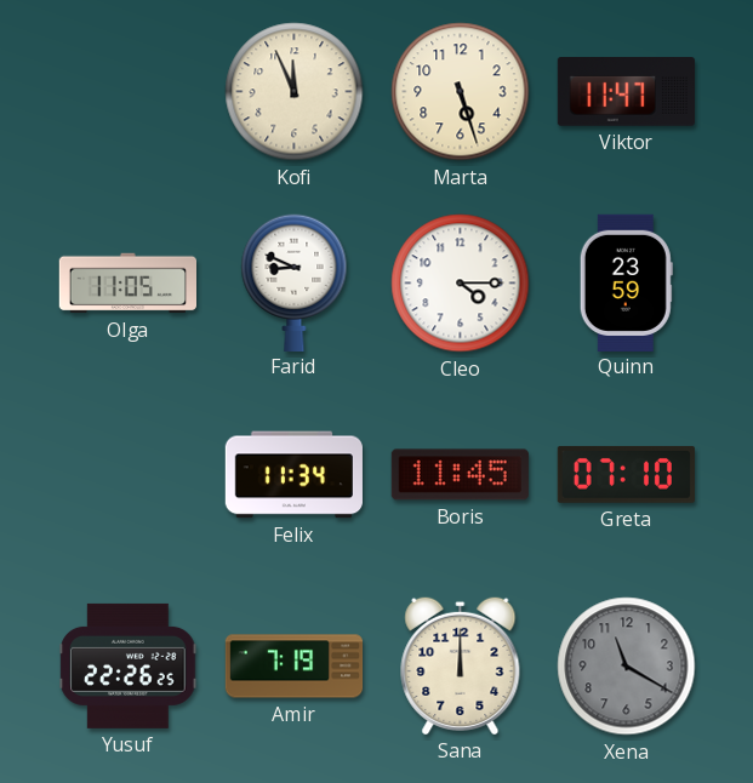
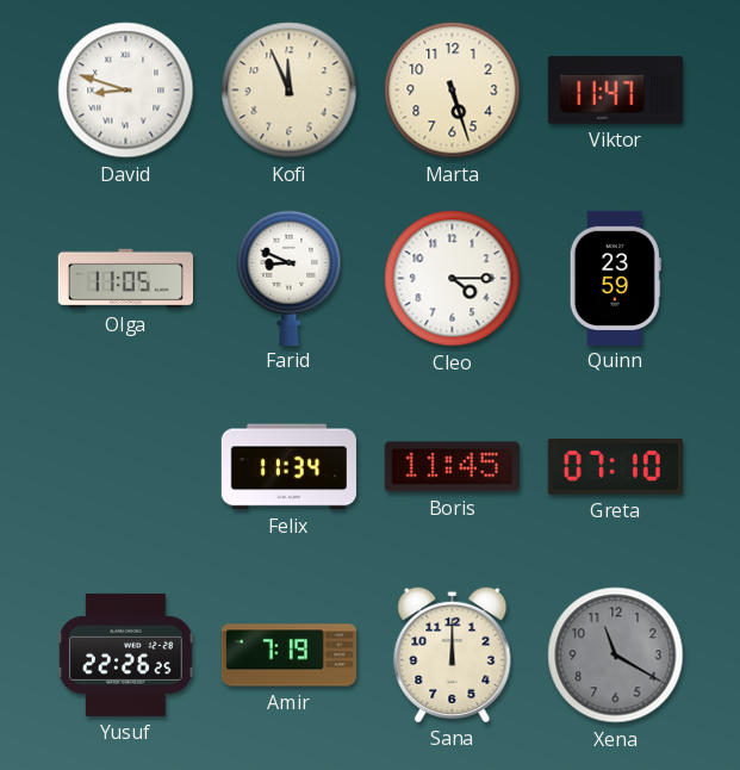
David: none -> 8:48 (126, 91)
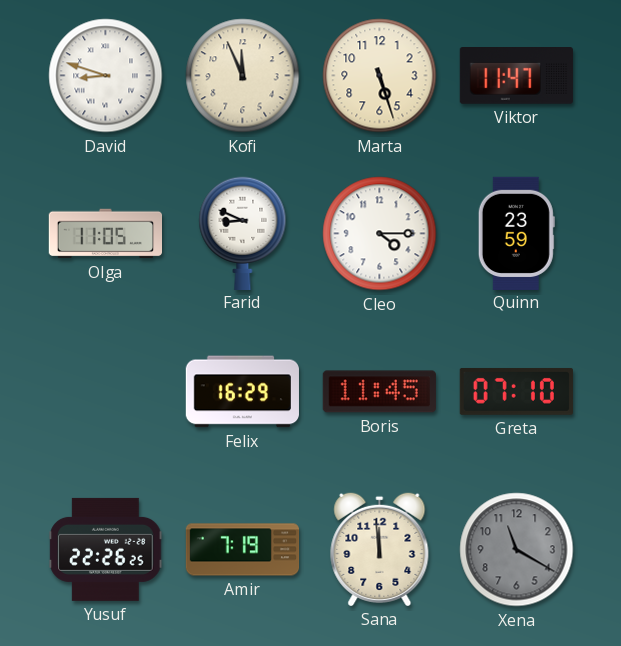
Felix: 11:34 -> 16:29 (242, 392)
Sana: 12:00 -> 11:59 (380, 549)
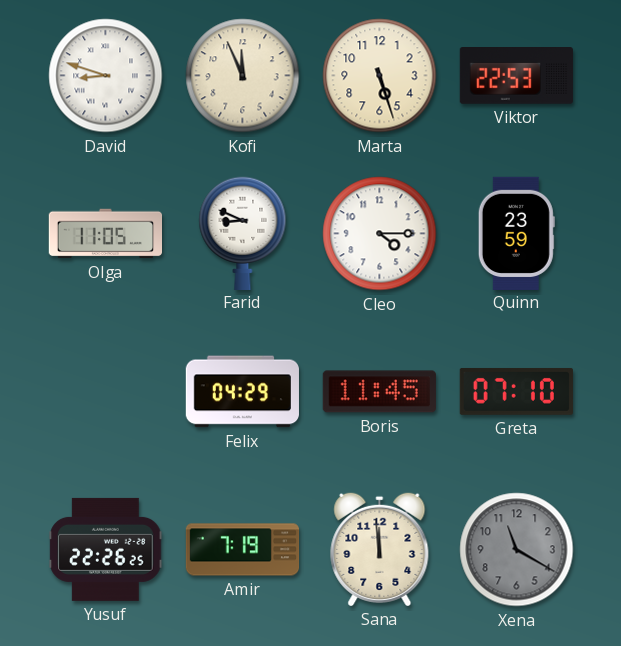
Viktor: 11:47 -> 22:53 (516, 76)
Felix: 16:29 -> 04:29 (242, 392)
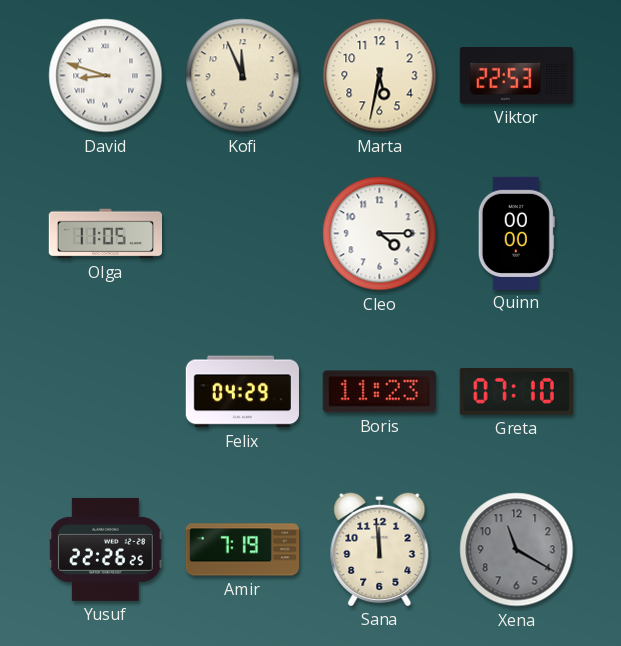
Marta: 5:27 -> 5:32 (380, 76)
Farid: 8:49 -> none (243, 233)
Quinn: 23:59 -> 00:00 (516, 233)
Boris: 11:45 -> 11:23 (379, 392)
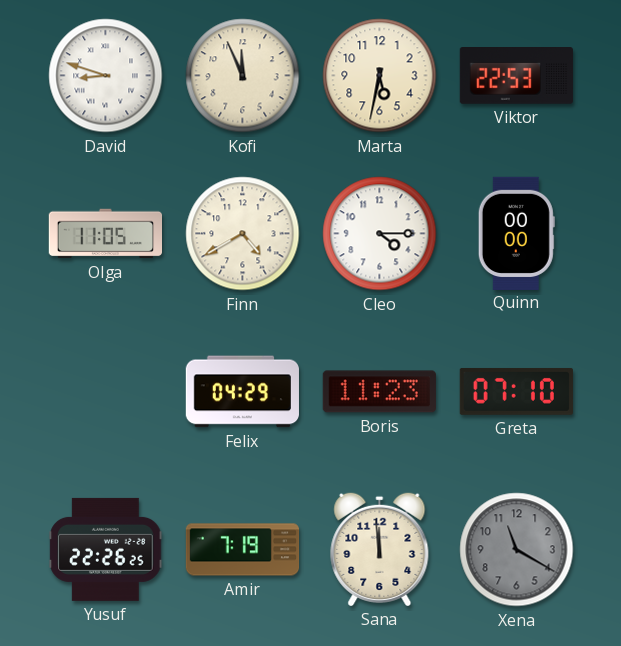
Finn: none -> 4:40 (243, 234)
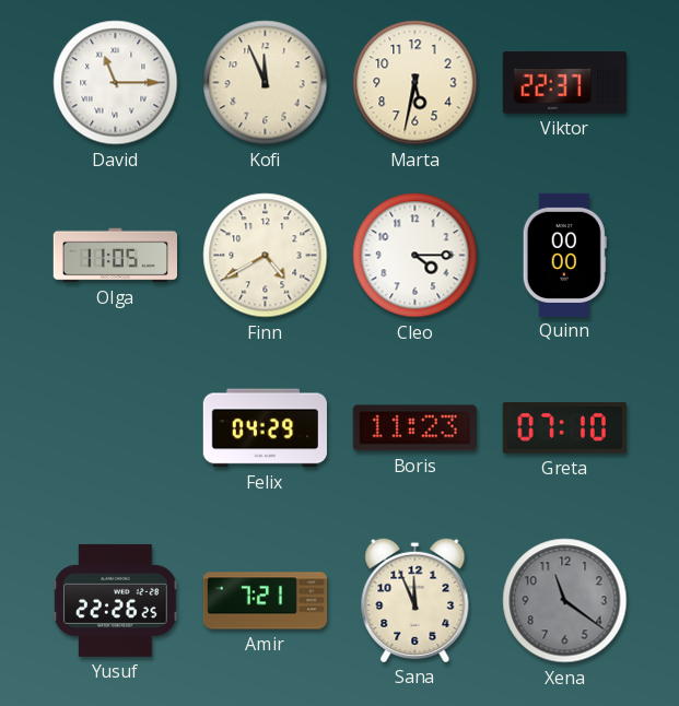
David: 8:48 -> 11:15 (116, 83)
Viktor: 22:53 -> 22:37 (564, 83)
Amir: 7:19 -> 7:21 (266, 601)
Sana: 11:59 -> 11:56 (415, 600)
Xena: 11:20 -> 11:21 (565, 601)
